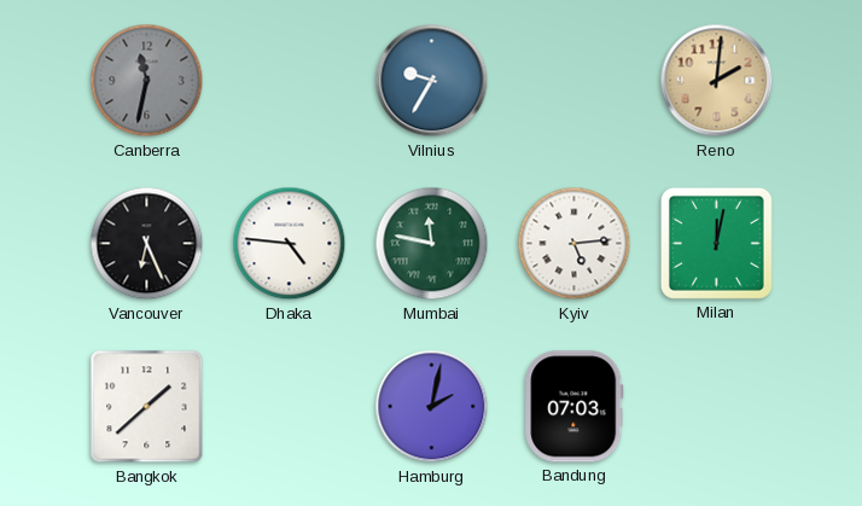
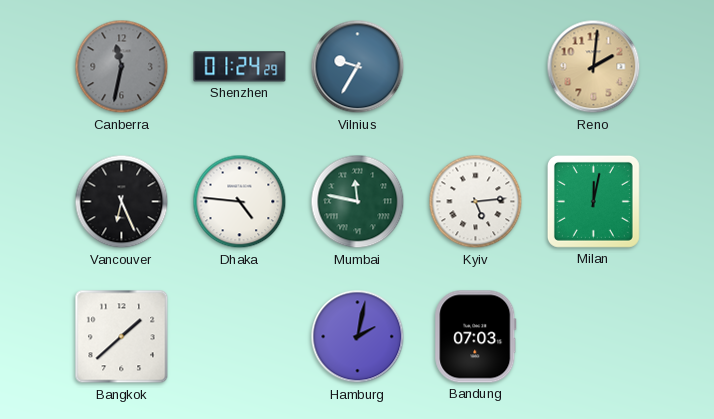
Shenzhen: none -> 01:24 (240, 67)
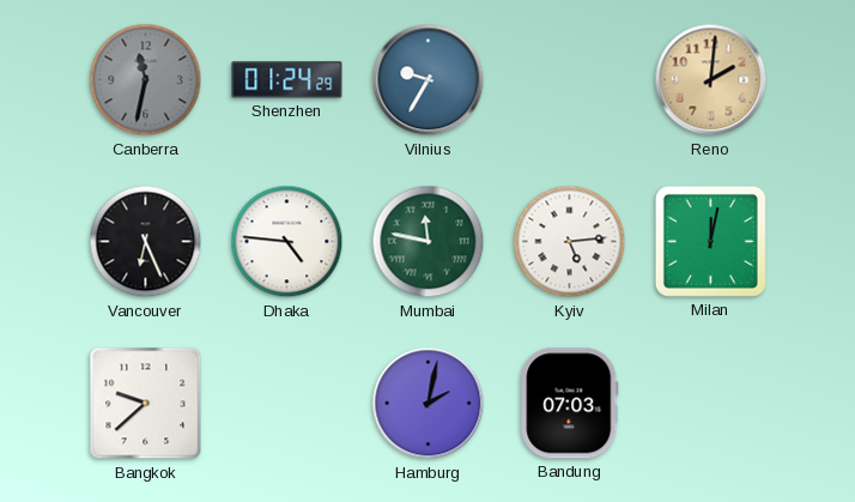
Bangkok: 1:38 -> 9:38 (146, 404)
